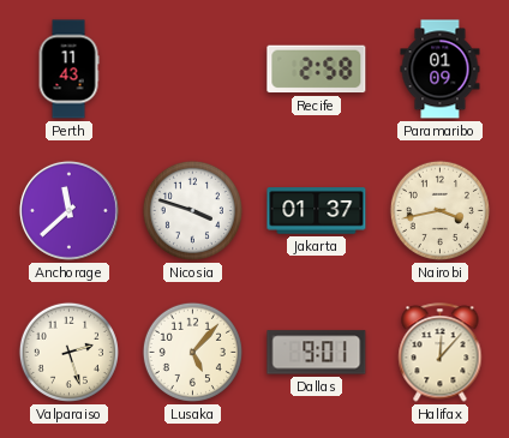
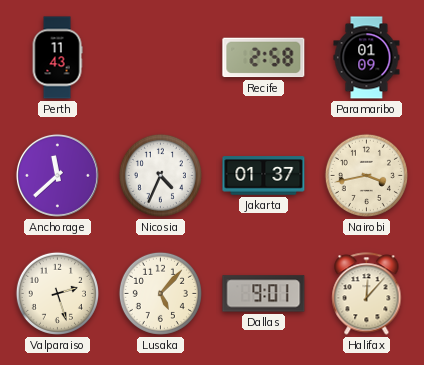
Nicosia: 3:48 -> 4:34 (160, 175)
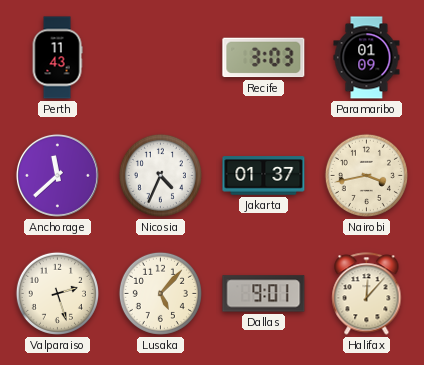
Recife: 2:58 -> 3:03 (264, 58)
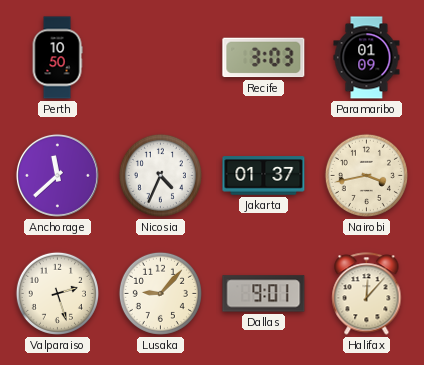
Perth: 11:43 -> 10:50 (57, 58)
Lusaka: 5:07 -> 9:07 (160, 293)
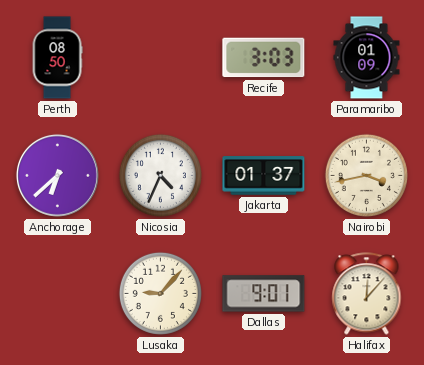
Perth: 10:50 -> 08:50 (57, 58)
Anchorage: 11:38 -> 6:38 (57, 175)
Valparaiso: 2:27 -> none (57, 293)
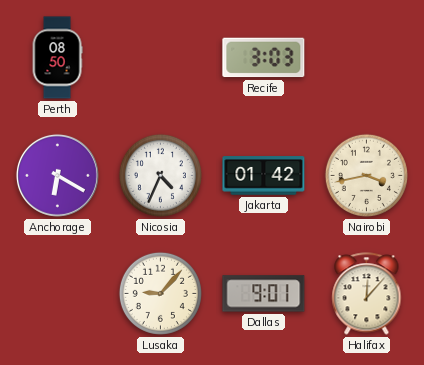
Paramaribo: 01:09 -> none (367, 58)
Anchorage: 6:38 -> 6:20 (57, 175)
Jakarta: 01:37 -> 01:42 (264, 176)
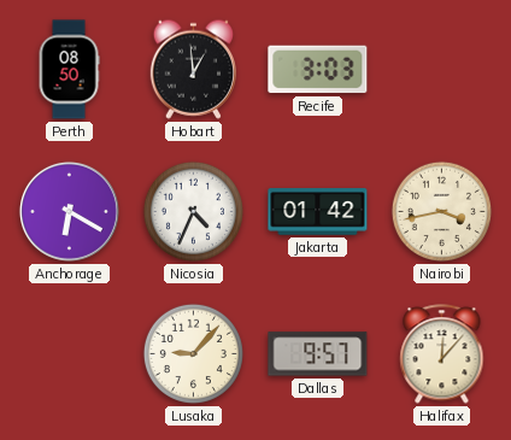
Hobart: none -> 12:59 (194, 69)
Dallas: 9:01 -> 9:57 (318, 354)
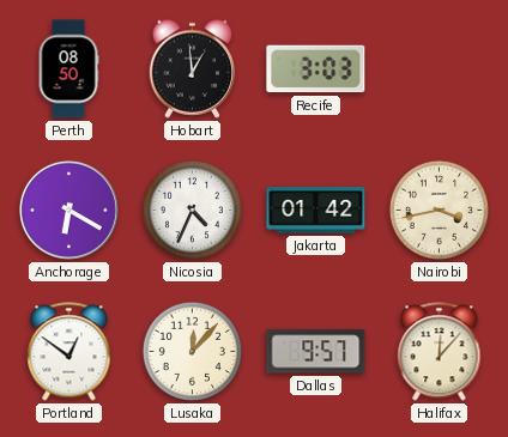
Portland: none -> 12:51 (69, 352)
Lusaka: 9:07 -> 12:07 (192, 351)
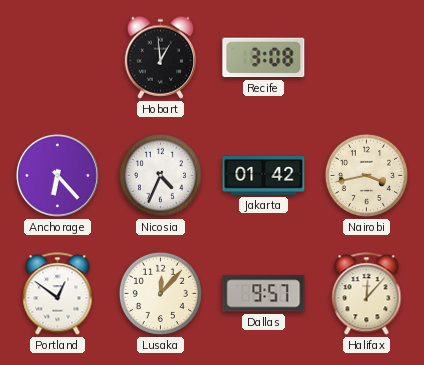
Perth: 08:50 -> none (68, 69)
Recife: 3:03 -> 3:08 (264, 58)
Anchorage: 6:20 -> 6:23 (57, 175)
